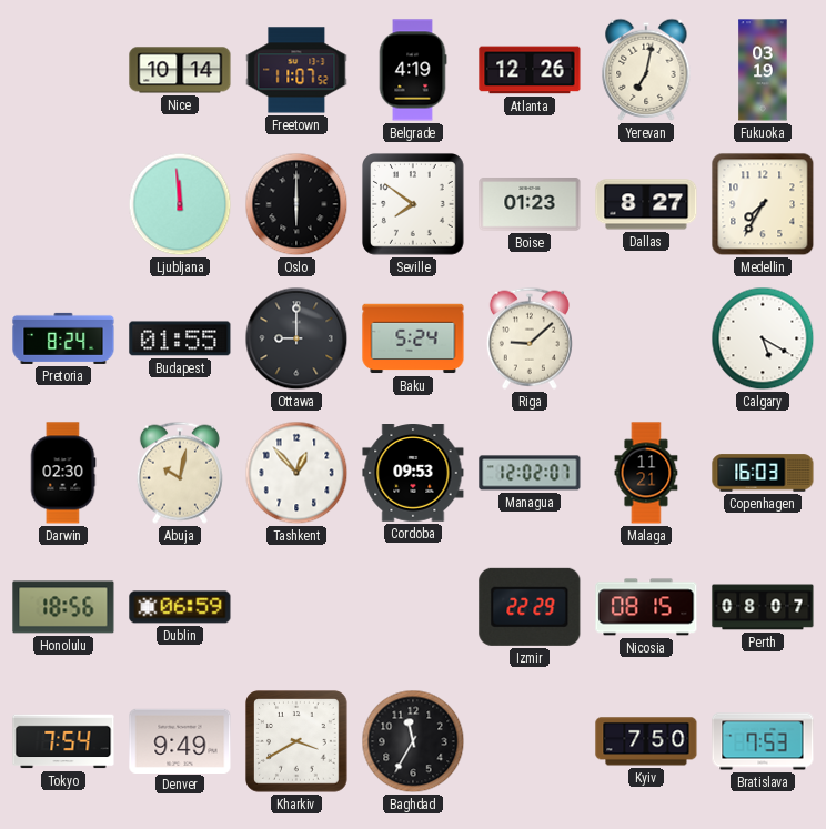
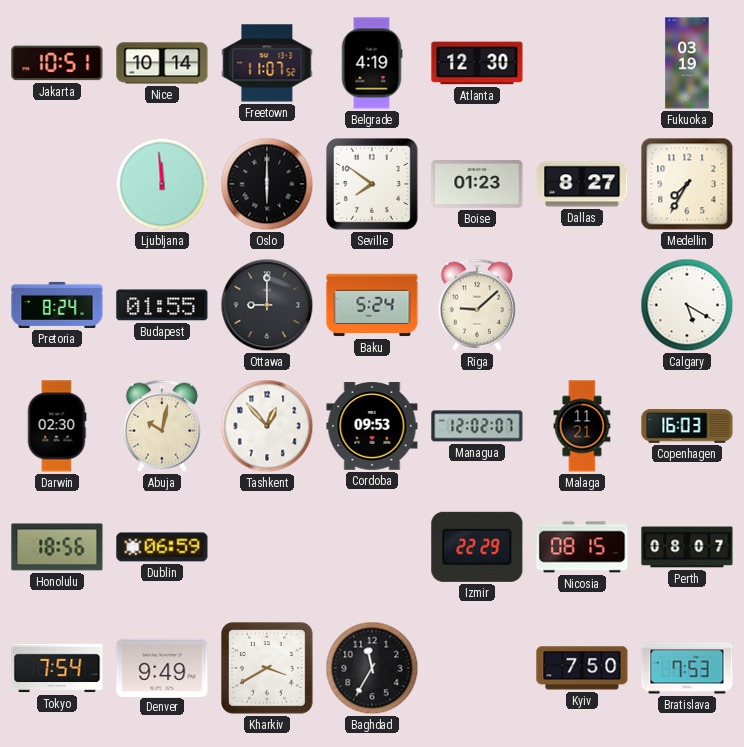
Jakarta: none -> 10:51 (57, 63)
Atlanta: 12:26 -> 12:30 (477, 63)
Yerevan: 7:02 -> none (646, 70)
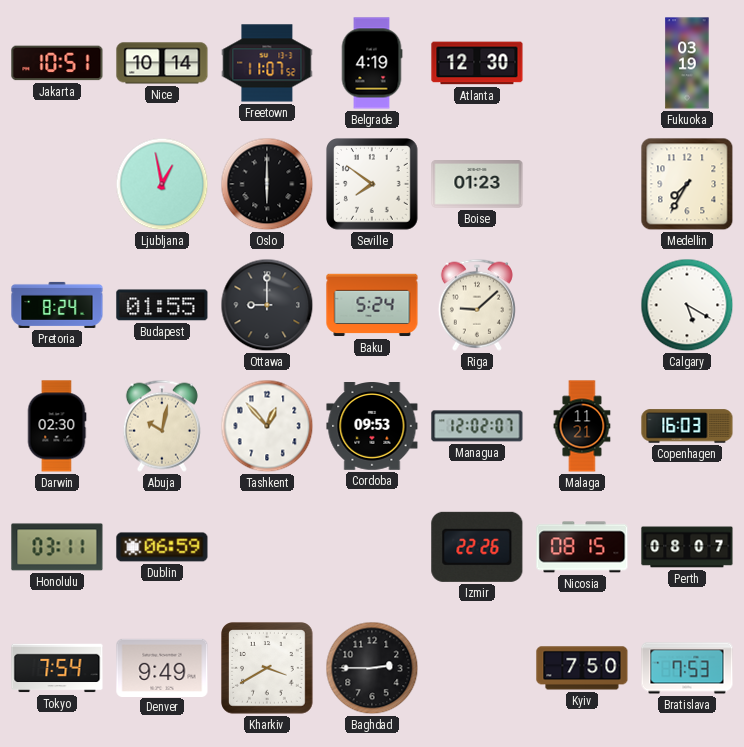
Ljubljana: 11:59 -> 12:58 (162, 184)
Dallas: 8:27 -> none (582, 184)
Honolulu: 18:56 -> 03:11 (57, 547)
Izmir: 22:29 -> 22:26 (477, 547)
Baghdad: 11:35 -> 2:45 (372, 668)
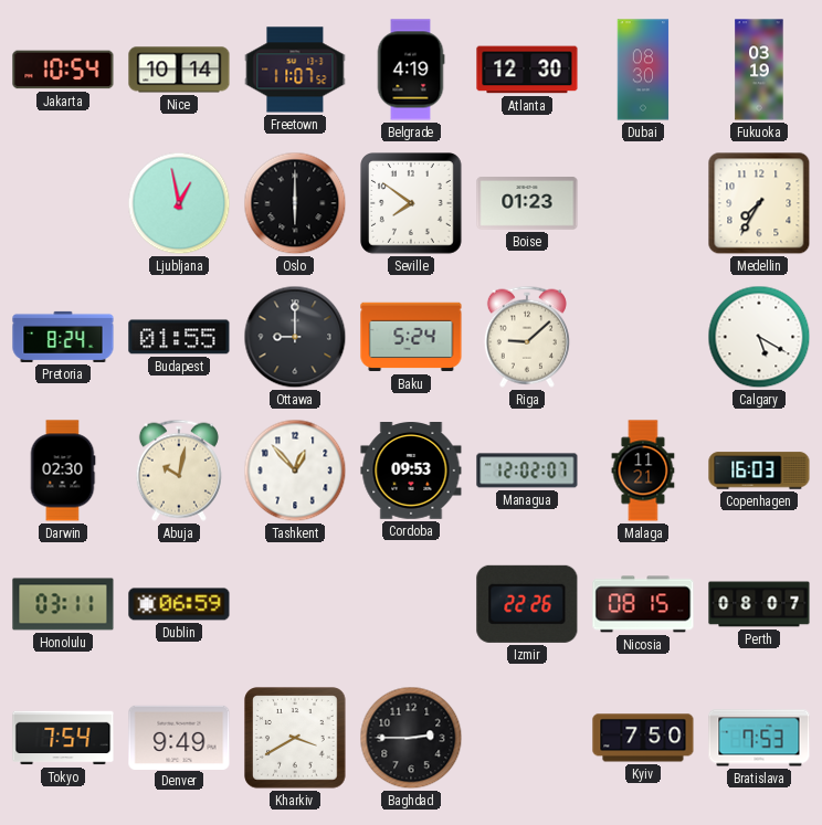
Jakarta: 10:51 -> 10:54 (63, 70)
Dubai: none -> 08:30 (643, 70)
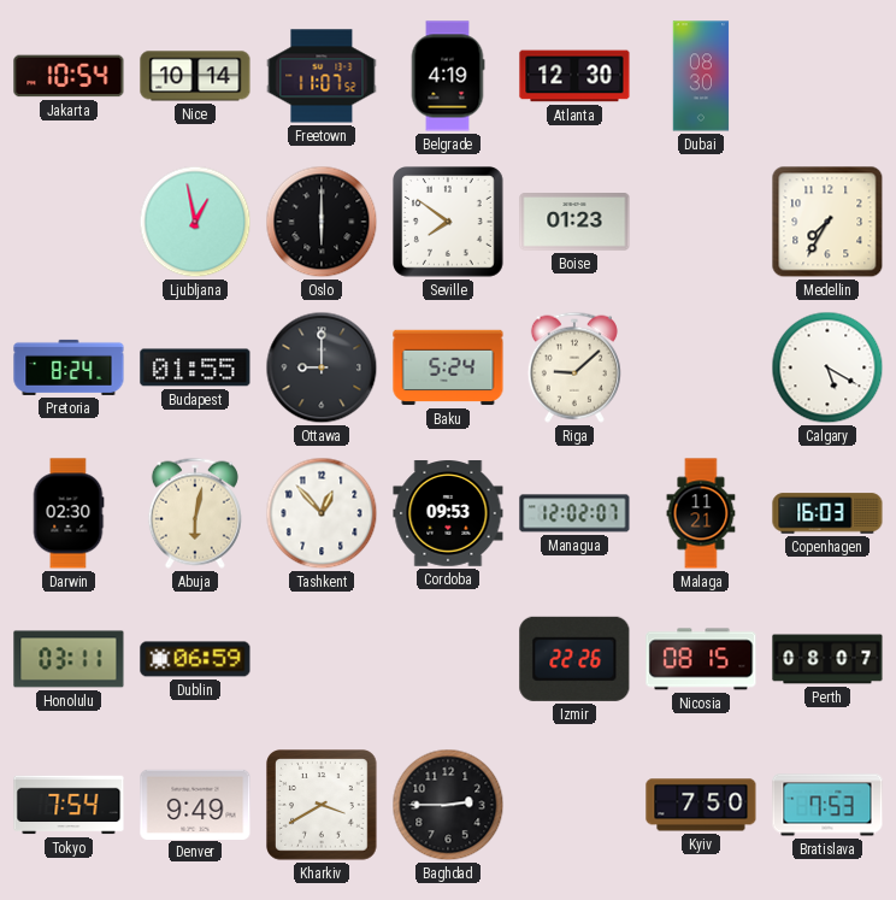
Fukuoka: 03:19 -> none (759, 70)
Abuja: 10:02 -> 6:02 (195, 513)
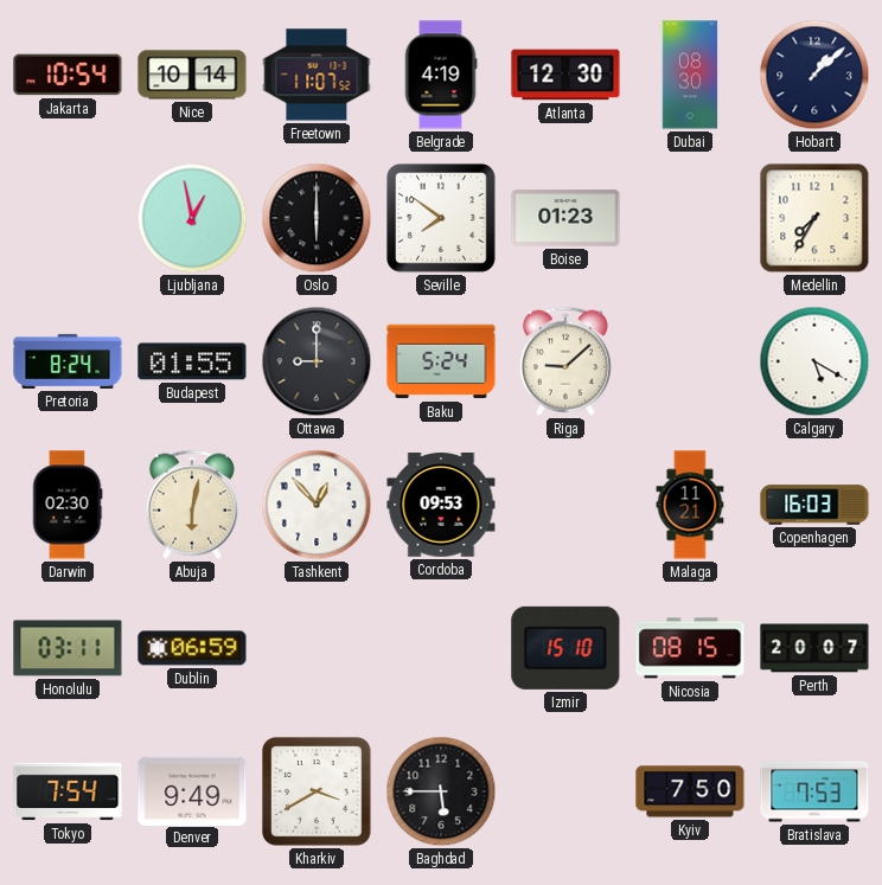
Hobart: none -> 1:08 (814, 75)
Managua: 12:02 -> none (574, 513)
Izmir: 22:26 -> 15:10 (565, 648)
Perth: 08:07 -> 20:07 (814, 648)
Baghdad: 2:45 -> 5:45 (441, 791)
